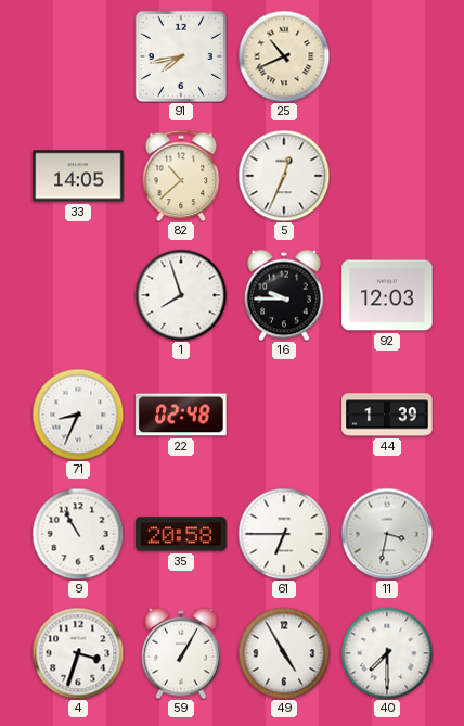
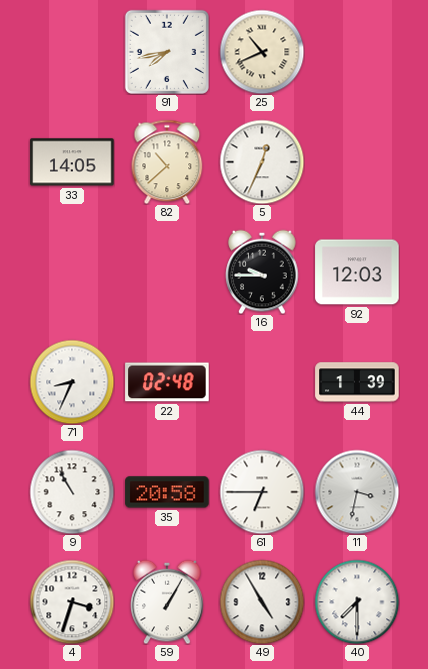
1: 7:57 -> none (181, 295)
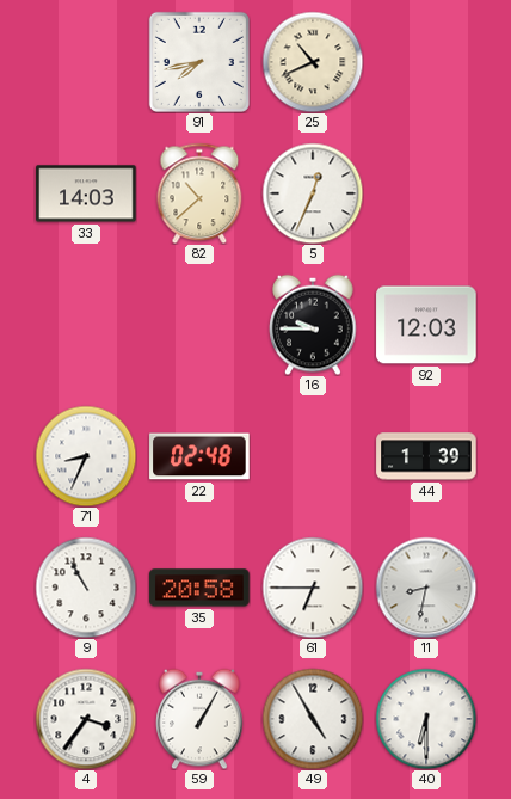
33: 14:05 -> 14:03 (86, 193)
11: 3:32 -> 8:32 (426, 588)
4: 3:33 -> 3:36 (86, 719)
40: 7:30 -> 6:30 (426, 719)
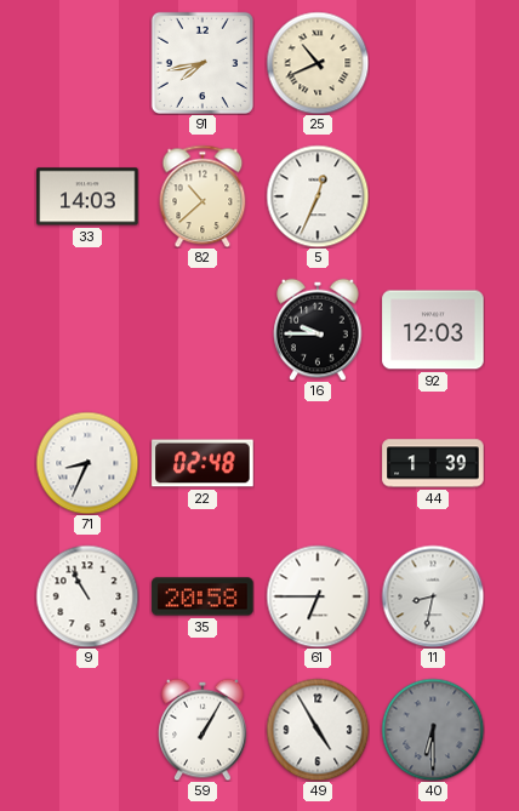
4: 3:36 -> none (86, 719)
40 dial: white -> grey (433, 730)
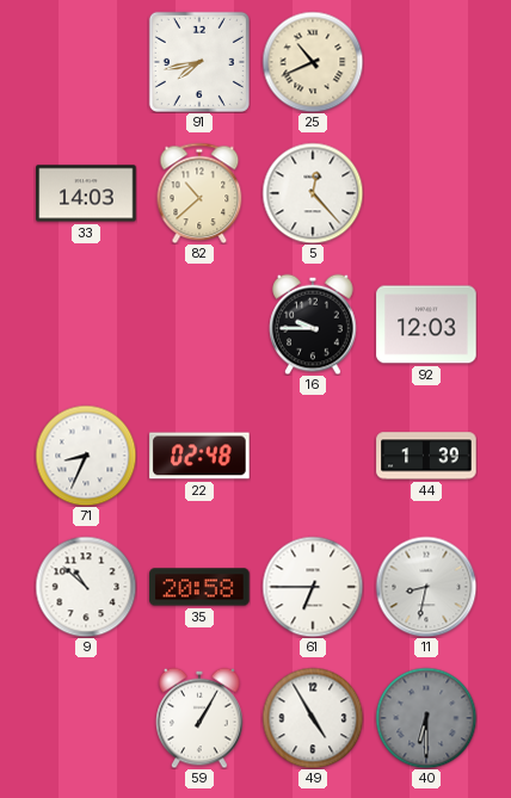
5: 12:34 -> 12:23 (313, 193)
9: 10:55 -> 10:52 (86, 587)
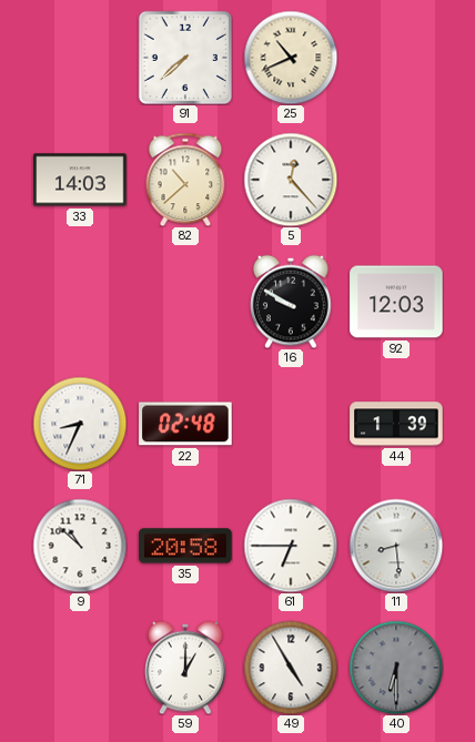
91: 7:43 -> 7:38 (185, 58)
16: 9:45 -> 9:50 (291, 302)
11: 8:32 -> 8:29 (396, 546)
59: 1:05 -> 1:00 (185, 668)
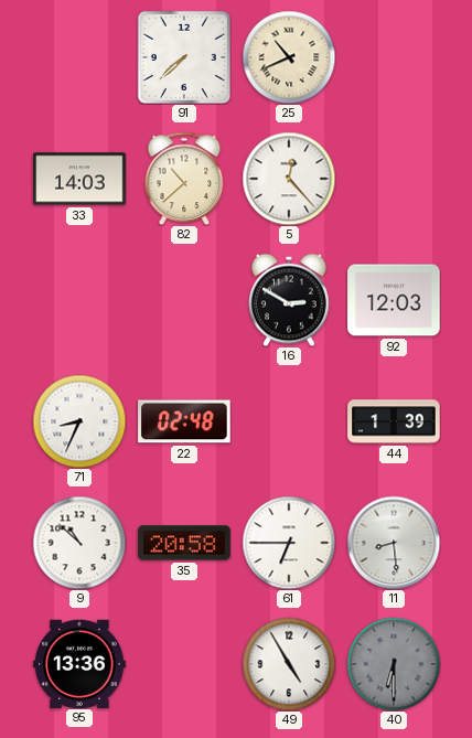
16: 9:50 -> 2:50 (289, 300)
95: none -> 13:36 (79, 663)
59: 1:00 -> none (185, 668)
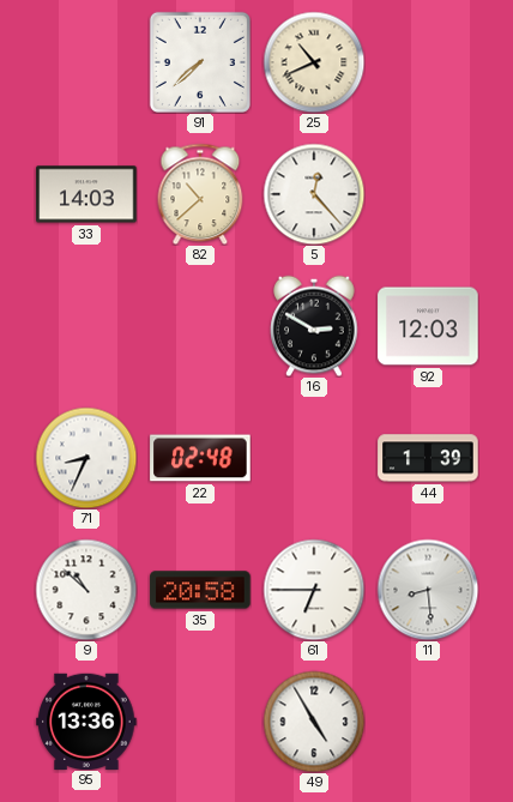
40: 6:30 -> none (394, 664)
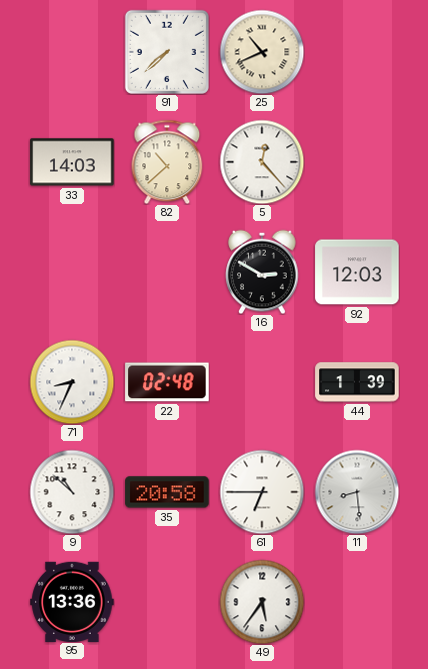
49: 4:55 -> 5:36 (262, 602)
